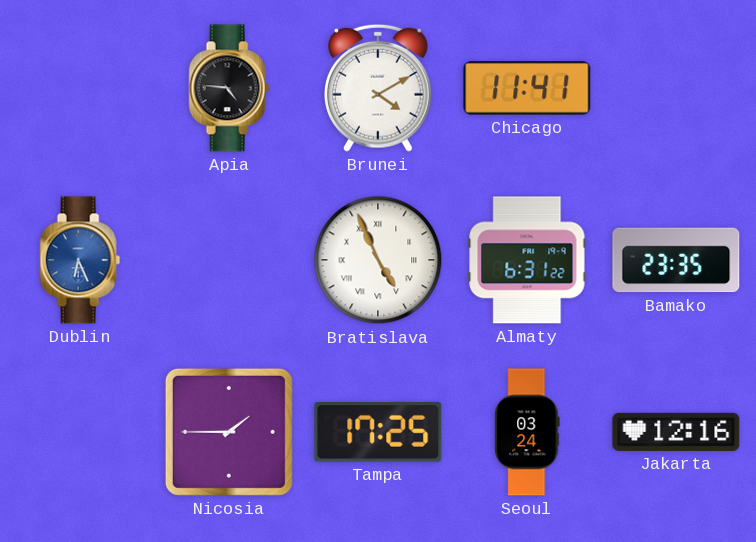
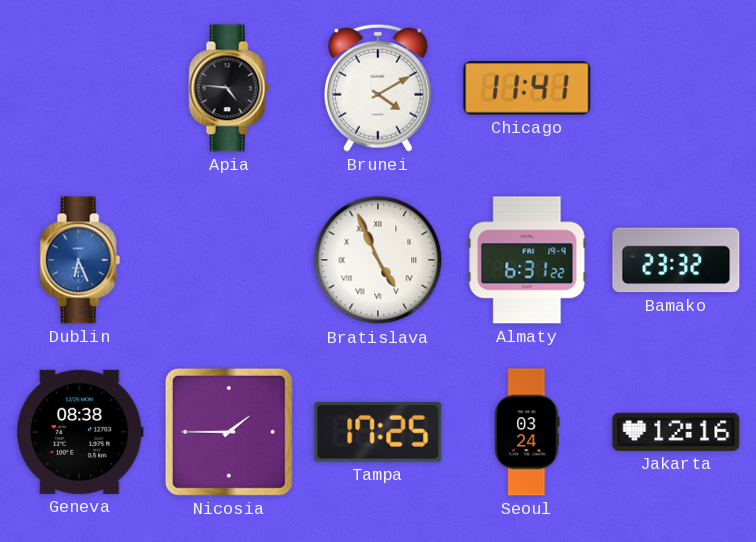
Bamako: 23:35 -> 23:32 (676, 260)
Geneva: none -> 08:38 (80, 432)
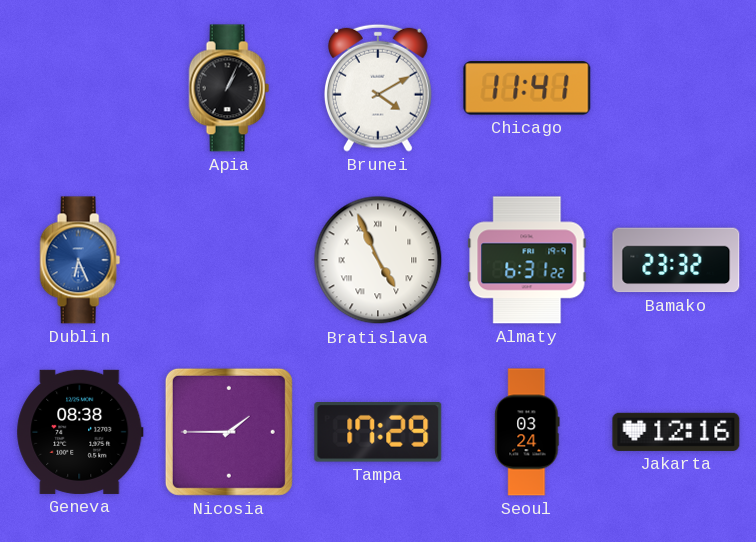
Apia: 4:46 -> 1:04 (229, 88)
Tampa: 17:25 -> 17:29 (378, 432)
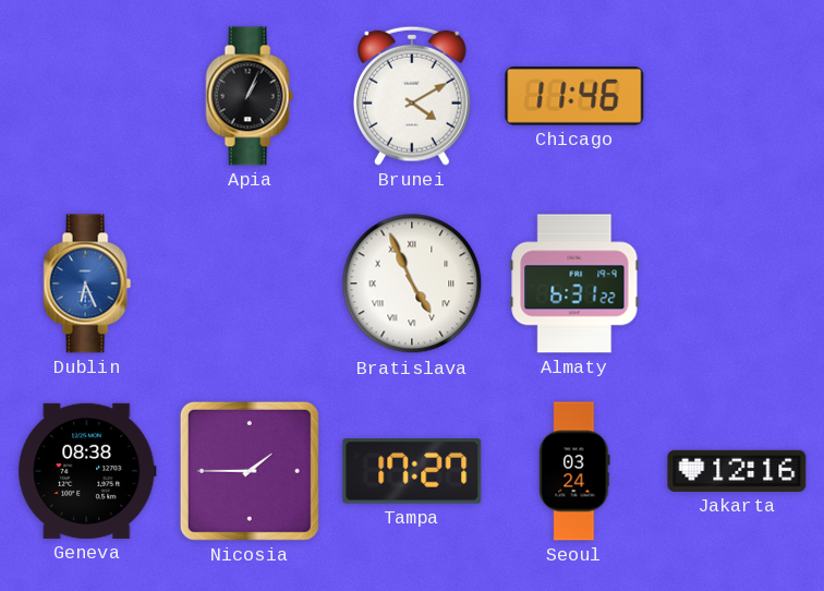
Chicago: 11:41 -> 11:46 (574, 96)
Bamako: 23:32 -> none (676, 260)
Tampa: 17:29 -> 17:27 (412, 471)
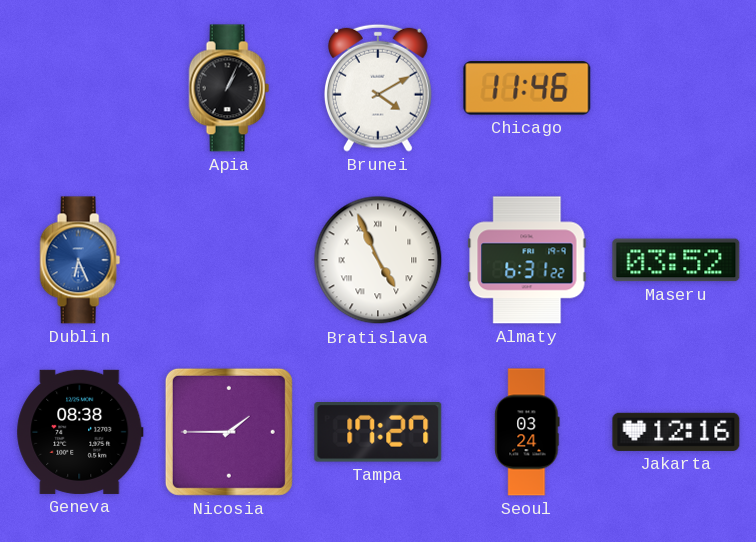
Maseru: none -> 03:52 (676, 260)
